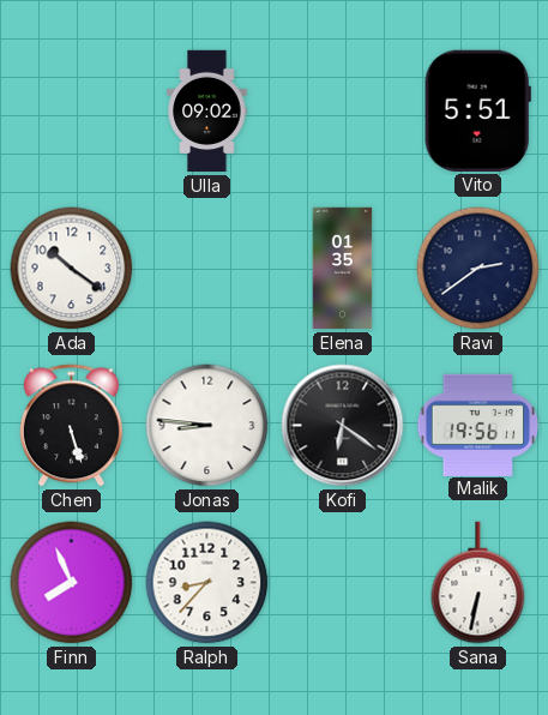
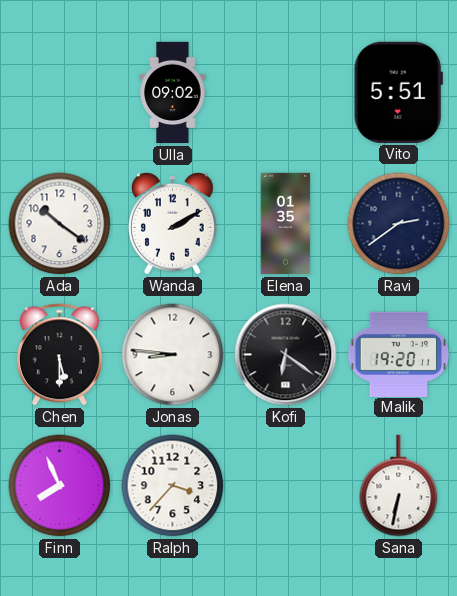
Wanda: none -> 2:10 (173, 224)
Chen: 5:27 -> 5:30 (59, 355)
Malik: 19:56 -> 19:20 (399, 354)
Ralph: 8:37 -> 3:37 (173, 486)
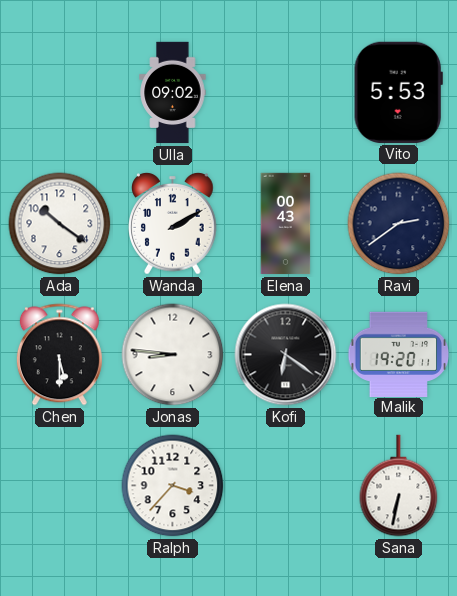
Vito: 5:51 -> 5:53 (398, 92)
Elena: 01:35 -> 00:43 (286, 224)
Finn: 7:56 -> none (60, 486)
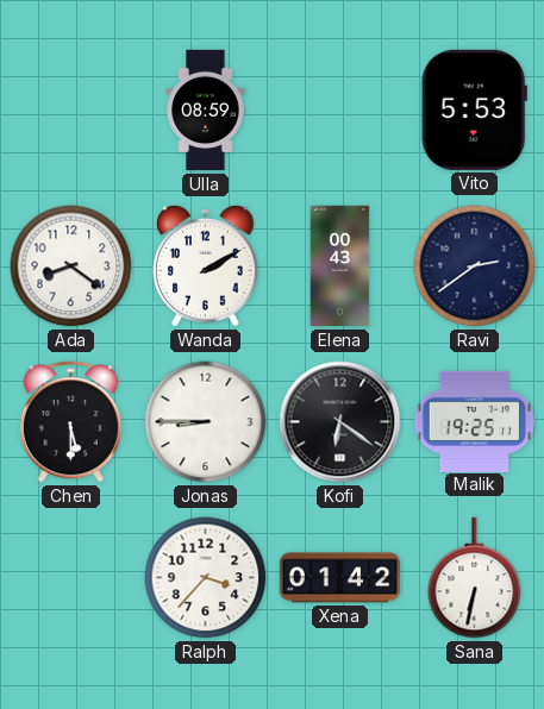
Ulla: 09:02 -> 08:59 (206, 111)
Ada: 10:21 -> 8:21 (71, 266)
Jonas: 8:46 -> 8:45 (206, 422)
Malik: 19:20 -> 19:25 (475, 421)
Xena: none -> 01:42 (340, 578)
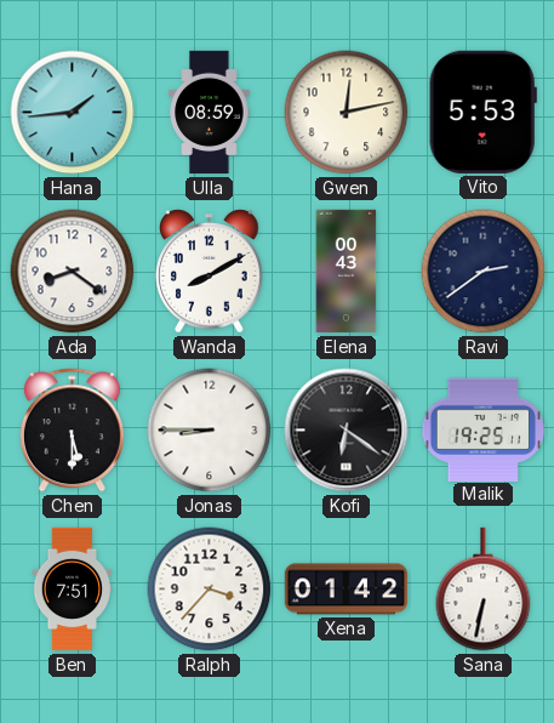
Hana: none -> 1:44 (73, 113)
Gwen: none -> 12:13 (347, 113)
Wanda: 2:10 -> 8:10 (210, 272)
Ben: none -> 7:51 (73, 590)
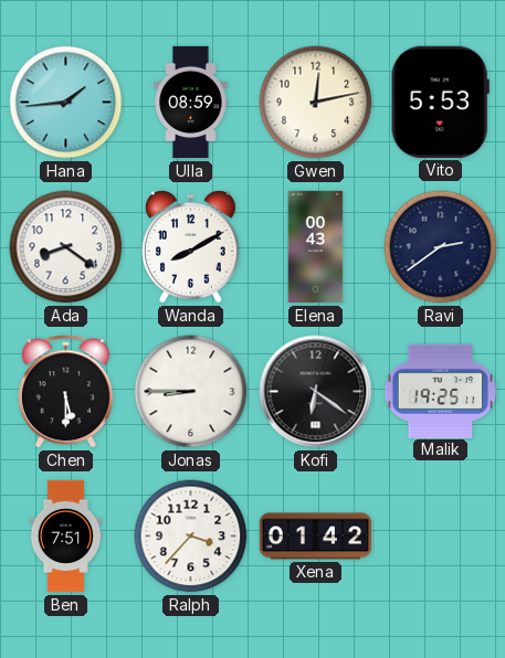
Sana: 6:32 -> none (484, 590)
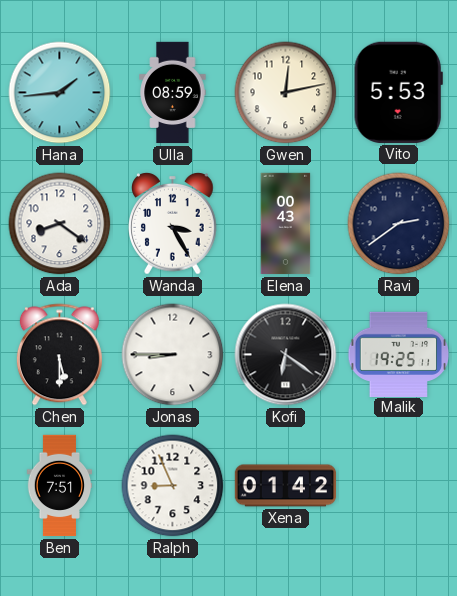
Wanda: 8:10 -> 3:25 (173, 224)
Ralph: 3:37 -> 8:56 (173, 486)
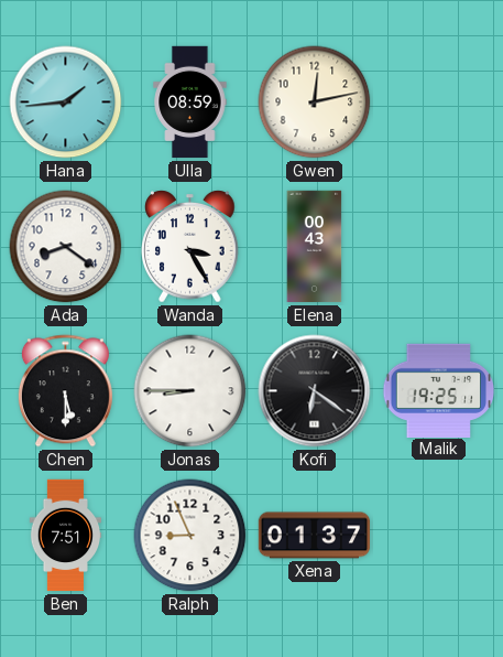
Vito: 5:53 -> none (398, 92)
Ravi: 2:39 -> none (399, 224)
Xena: 01:42 -> 01:37 (315, 536)
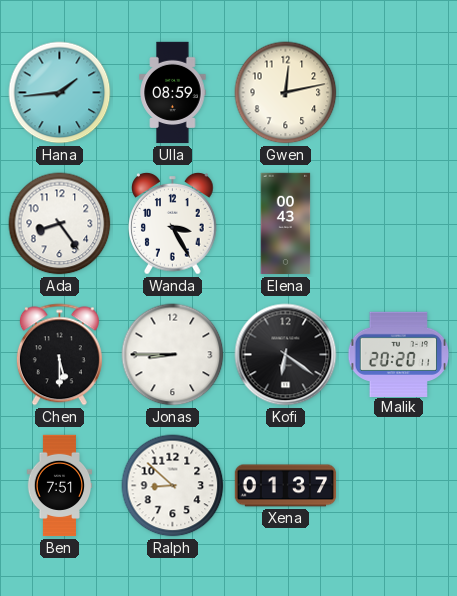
Ada: 8:21 -> 8:24 (60, 224)
Malik: 19:25 -> 20:20 (399, 354)
Ralph: 8:56 -> 8:52 (173, 486)
